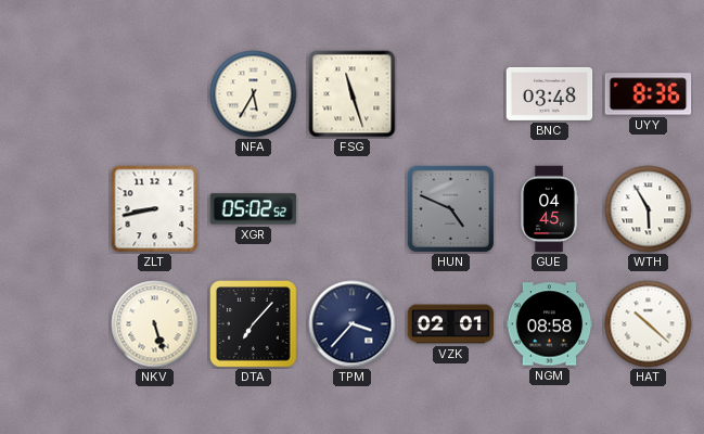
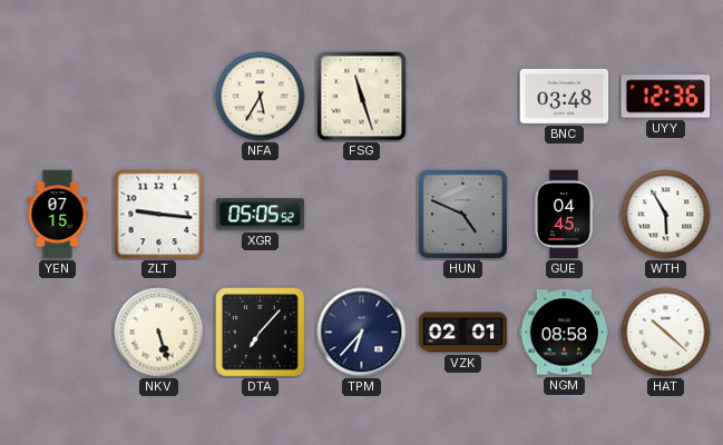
UYY: 8:36 -> 12:36 (666, 97)
YEN: none -> 07:15 (58, 215)
ZLT: 8:43 -> 9:16 (159, 215)
XGR: 05:02 -> 05:05 (261, 215)
TPM: 3:37 -> 6:37 (362, 333)
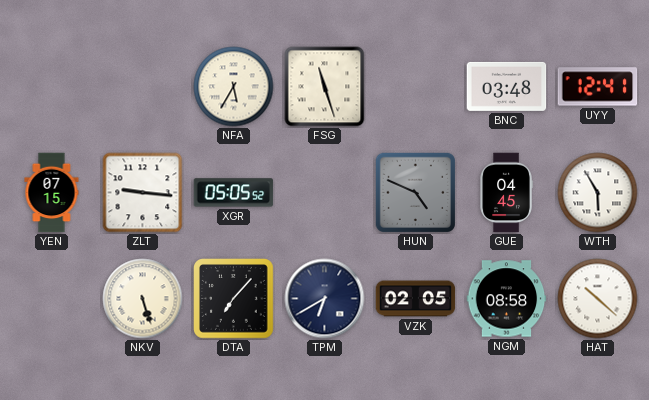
UYY: 12:36 -> 12:41 (598, 87)
TPM: 6:37 -> 6:40 (325, 299)
VZK: 02:01 -> 02:05 (416, 299)
